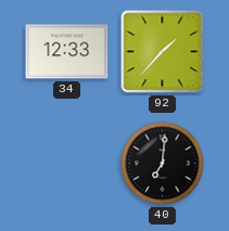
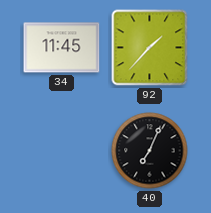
34: 12:33 -> 11:45 (62, 48)
40: 7:01 -> 7:04 (150, 151)
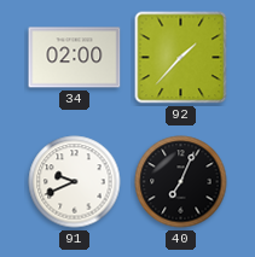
34: 11:45 -> 02:00 (75, 58)
91: none -> 9:41 (75, 182)
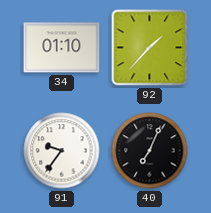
34: 02:00 -> 01:10 (62, 48)
91: 9:41 -> 9:36 (62, 151)
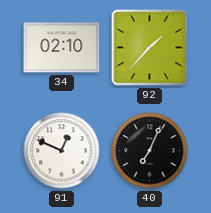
34: 01:10 -> 02:10 (62, 48)
91: 9:36 -> 12:49 (62, 151)
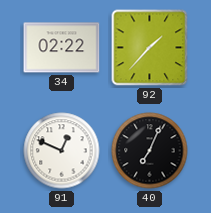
34: 02:10 -> 02:22 (62, 48)
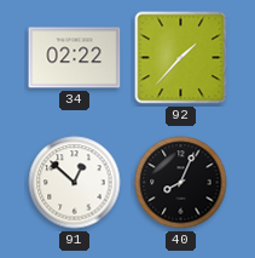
91: 12:49 -> 12:52 (75, 183)
40: 7:04 -> 8:04 (181, 183)
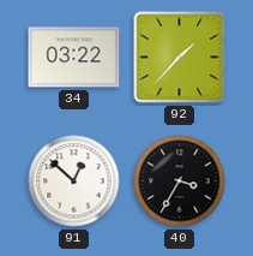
34: 02:22 -> 03:22 (74, 58)
40: 8:04 -> 3:35 (180, 181)
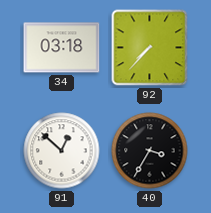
34: 03:22 -> 03:18 (62, 48)
92: 1:37 -> 7:37 (150, 48)
